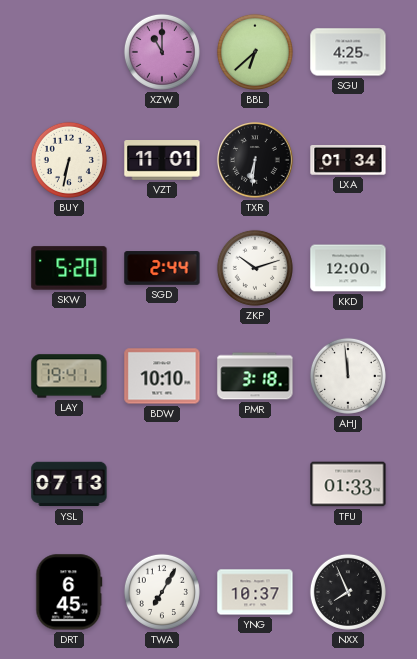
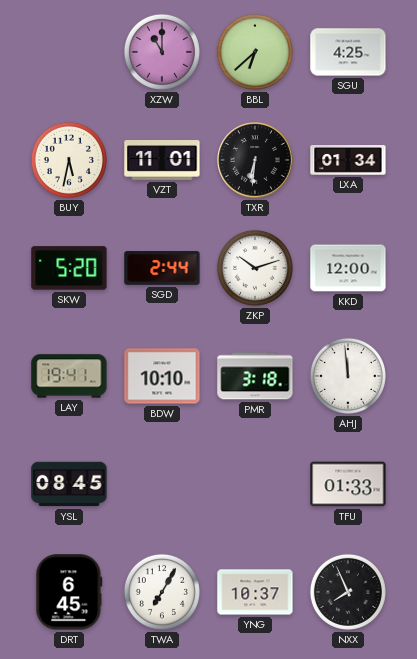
BUY: 6:32 -> 5:32 (69, 160)
YSL: 07:13 -> 08:45 (69, 484)
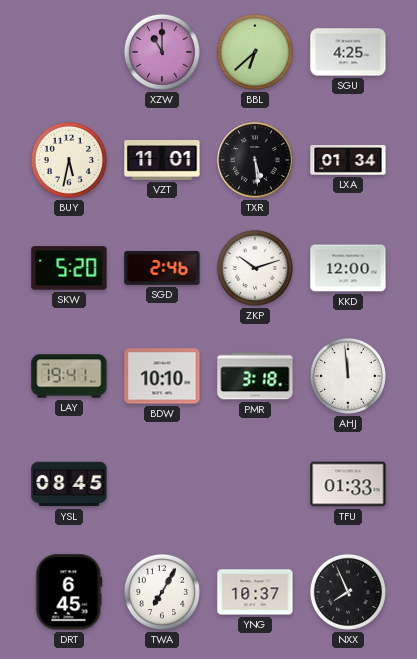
TXR: 6:31 -> 5:29 (255, 160)
SGD: 2:44 -> 2:46 (162, 268)
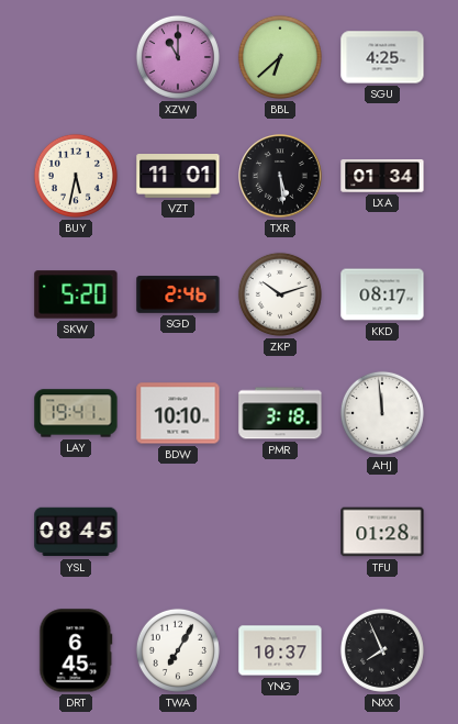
KKD: 12:00 -> 08:17 (382, 294)
TFU: 01:33 -> 01:28 (382, 532)
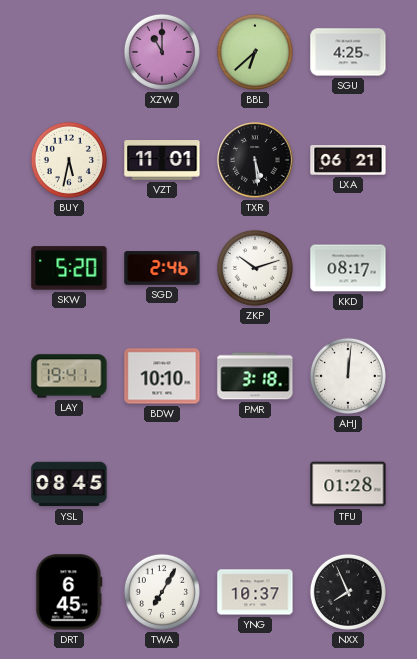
LXA: 01:34 -> 06:21 (348, 161)
AHJ: 11:59 -> 12:01 (348, 376)
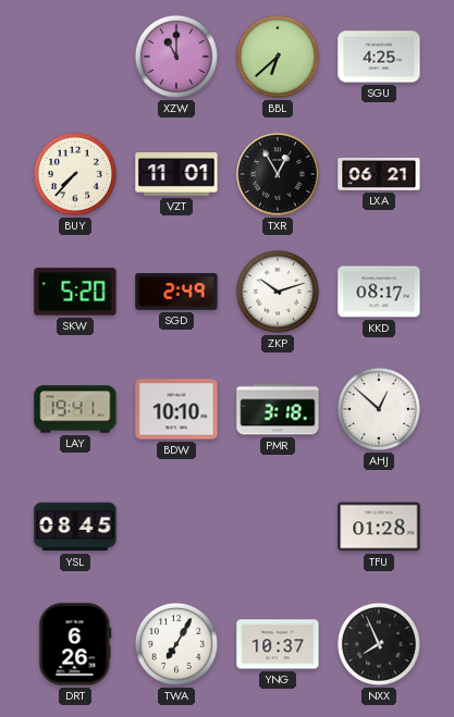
BUY: 5:32 -> 7:37 (75, 174)
TXR: 5:29 -> 12:55 (278, 174)
SGD: 2:46 -> 2:49 (176, 292)
AHJ: 12:01 -> 12:52 (379, 409)
DRT: 6:45 -> 6:26 (75, 644)
